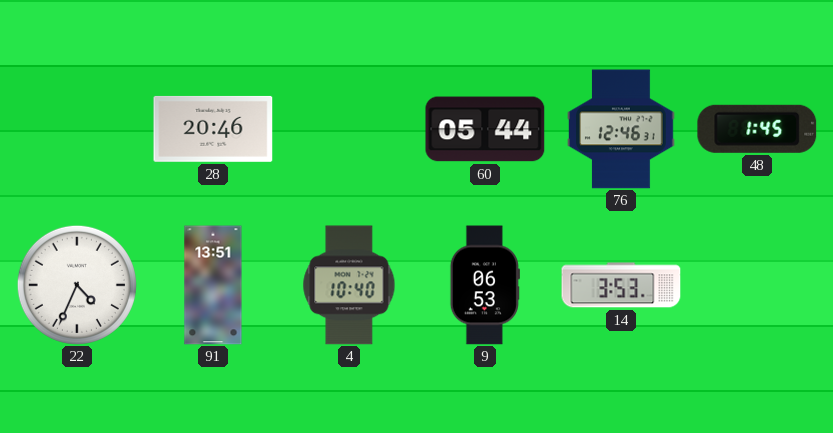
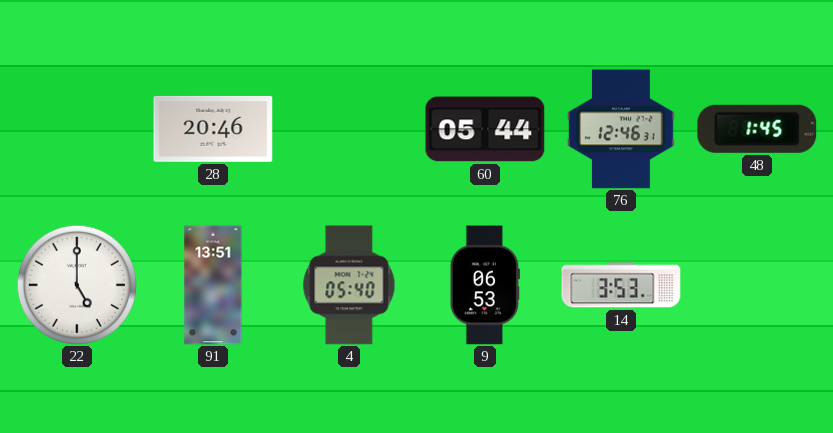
22: 4:34 -> 5:00 (77, 285)
4: 10:40 -> 05:40 (349, 285)
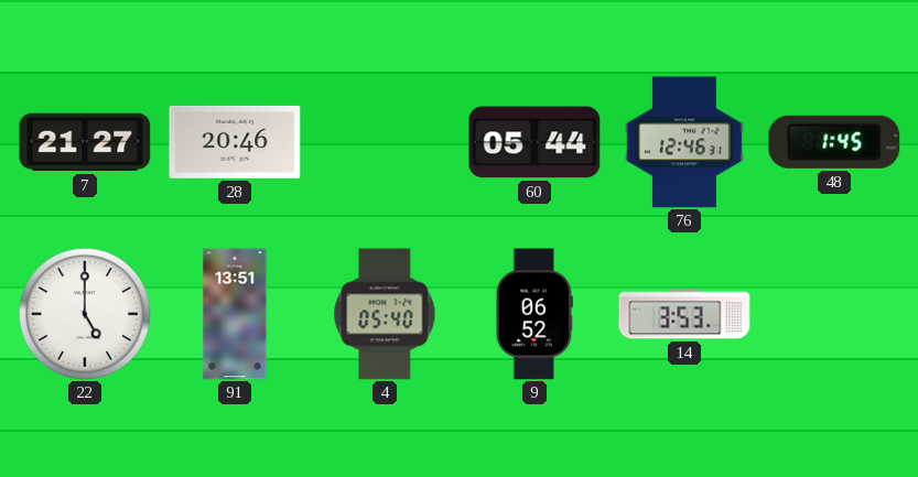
7: none -> 21:27 (85, 142)
9: 06:53 -> 06:52 (534, 314)
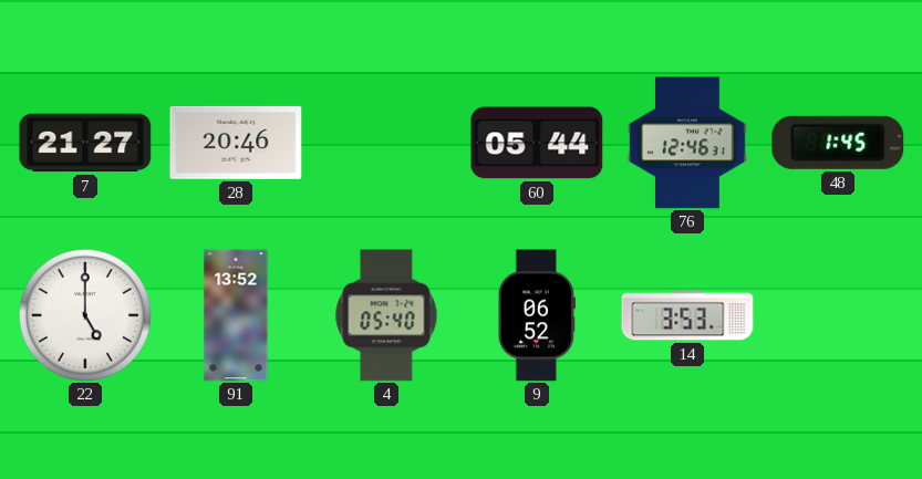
91: 13:51 -> 13:52 (236, 315)
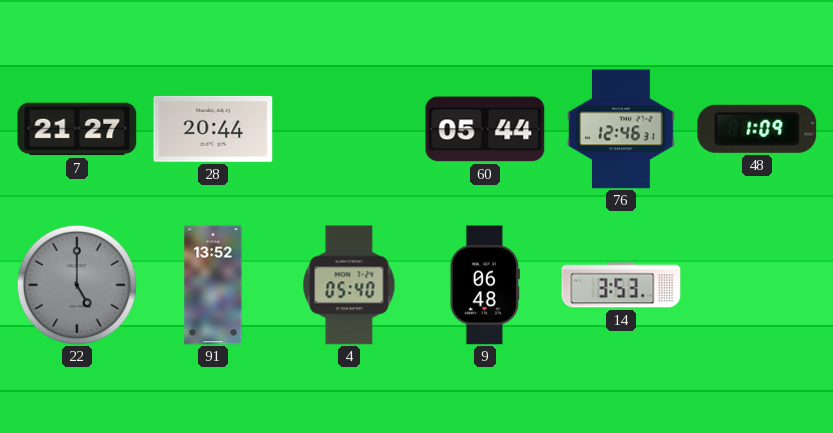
28: 20:46 -> 20:44 (213, 129)
48: 1:45 -> 1:09 (757, 129)
22 dial: white -> grey (77, 285)
9: 06:52 -> 06:48 (485, 285)
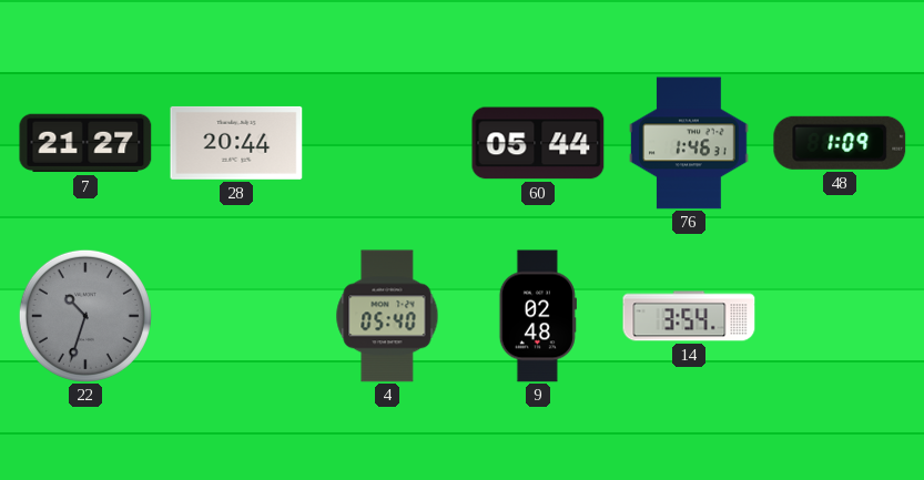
76: 12:46 -> 1:46 (689, 143)
22: 5:00 -> 10:33 (85, 316)
91: 13:52 -> none (213, 285)
9: 06:48 -> 02:48 (538, 316)
14: 3:53 -> 3:54 (689, 316)
